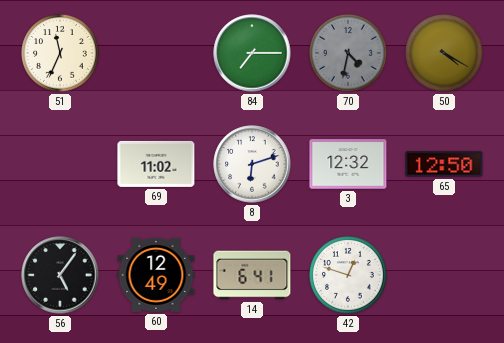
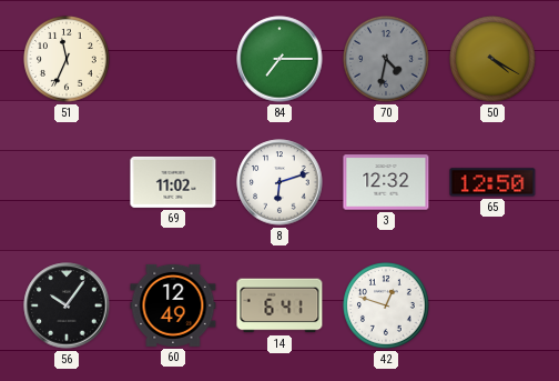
56: 5:06 -> 10:06 (67, 305)
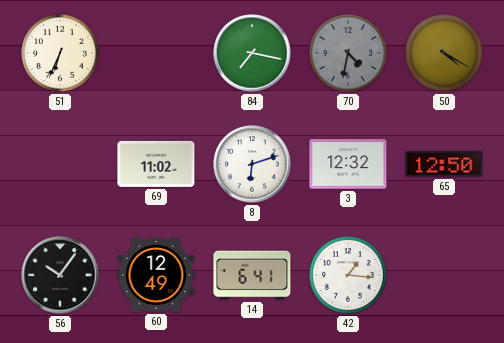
51: 11:34 -> 6:34 (60, 53)
84: 7:15 -> 7:17 (252, 53)
42: 12:48 -> 1:16 (348, 275)
